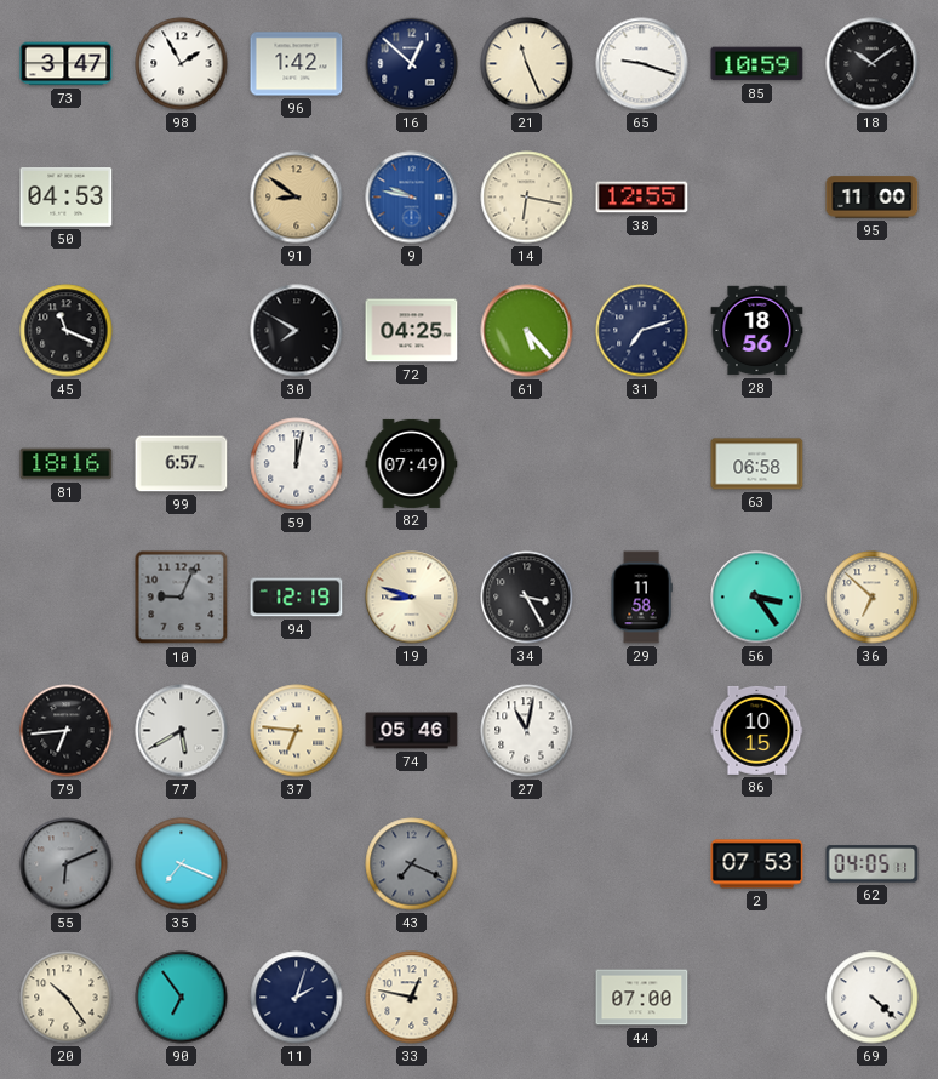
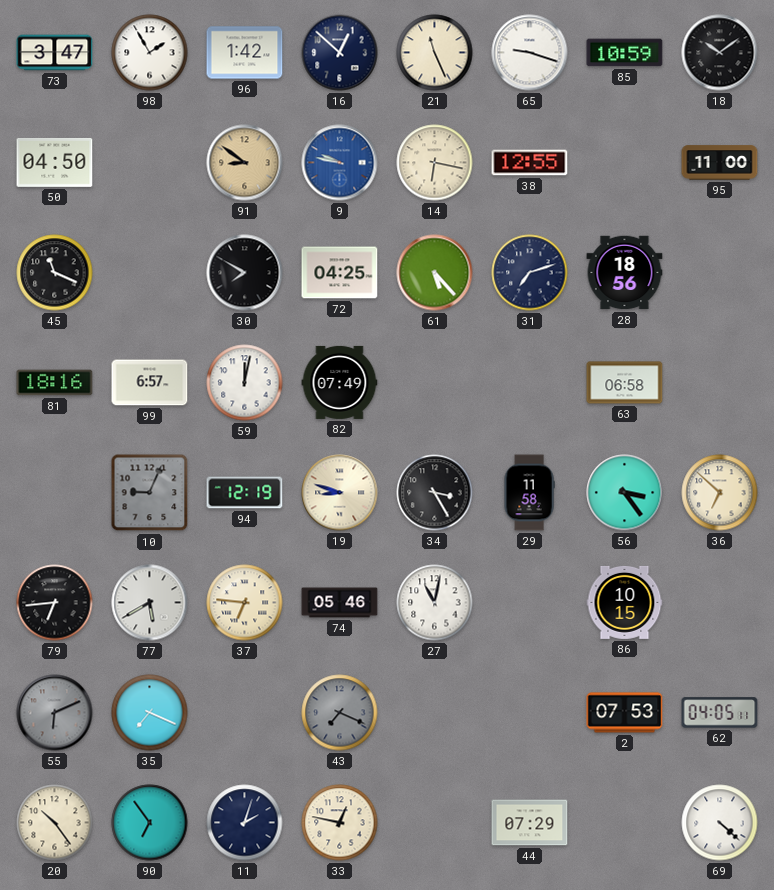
50: 04:53 -> 04:50 (55, 162)
44: 07:00 -> 07:29 (530, 823)
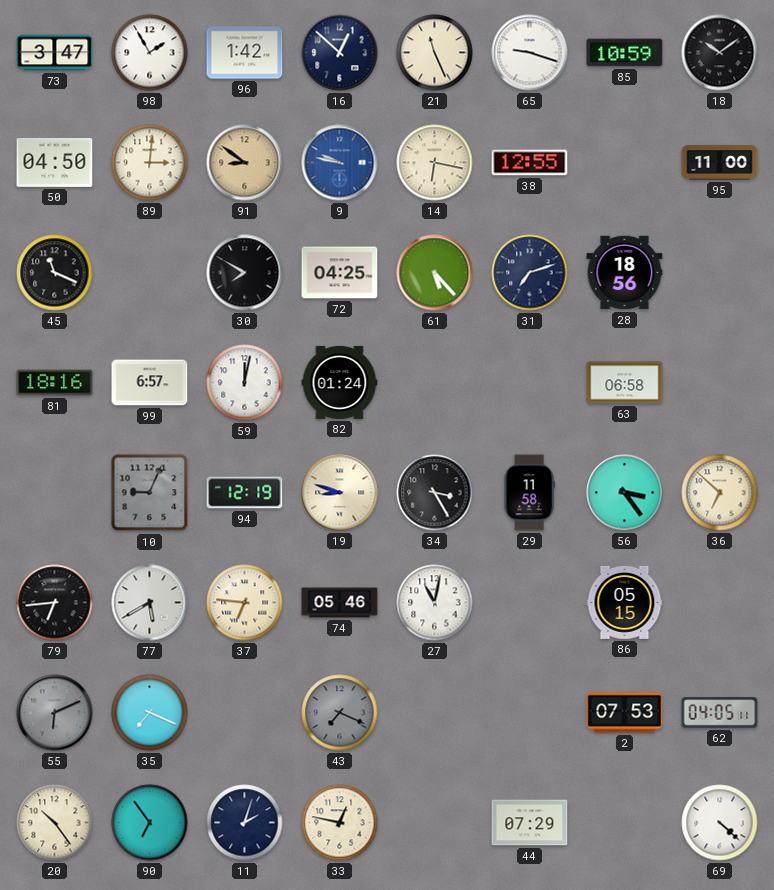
89: none -> 3:01 (150, 163)
82: 07:49 -> 01:24 (340, 382)
86: 10:15 -> 05:15 (625, 602)
